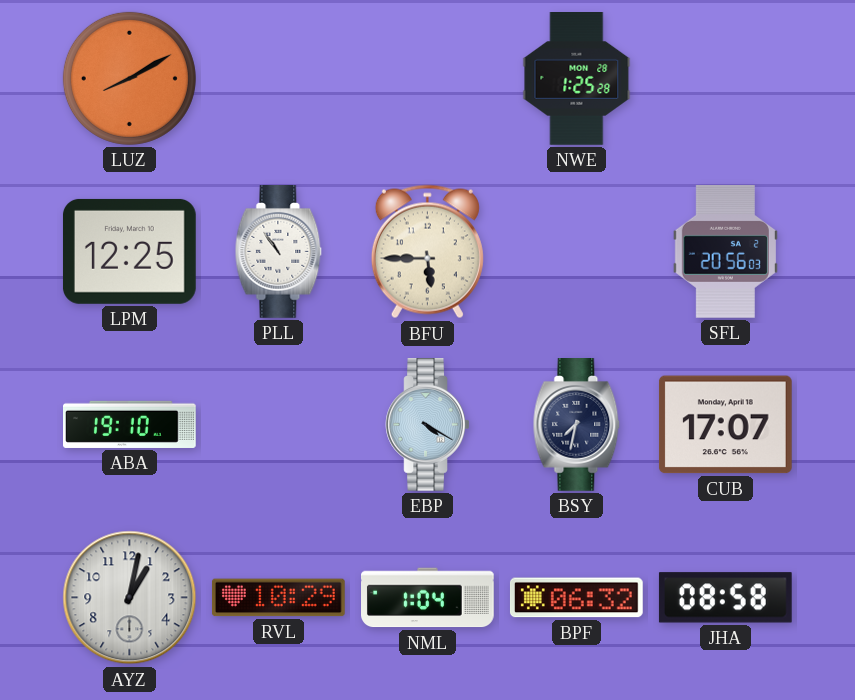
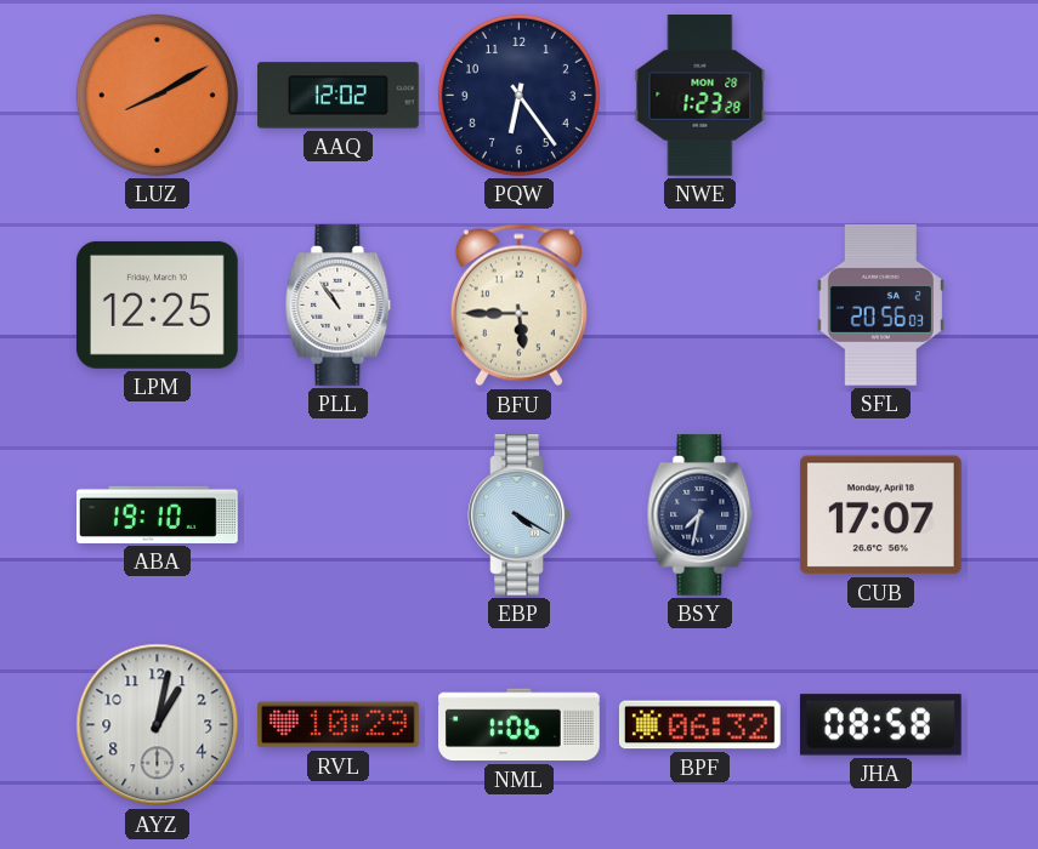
AAQ: none -> 12:02 (339, 96)
PQW: none -> 6:24 (518, 95)
NWE: 1:25 -> 1:23 (700, 96)
NML: 1:04 -> 1:06 (520, 725)
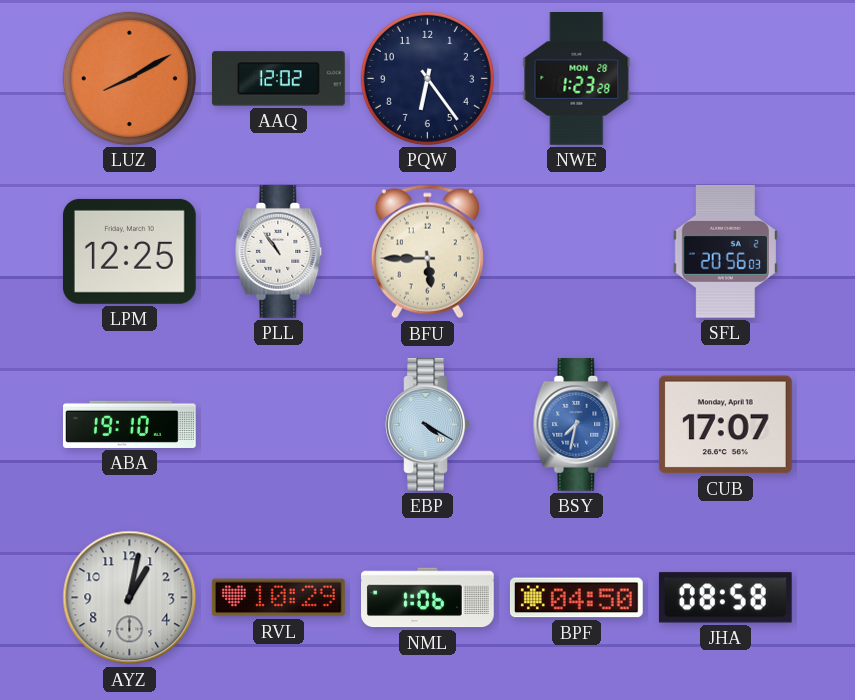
BSY dial: navy -> blue (577, 425)
BPF: 06:32 -> 04:50 (576, 598)
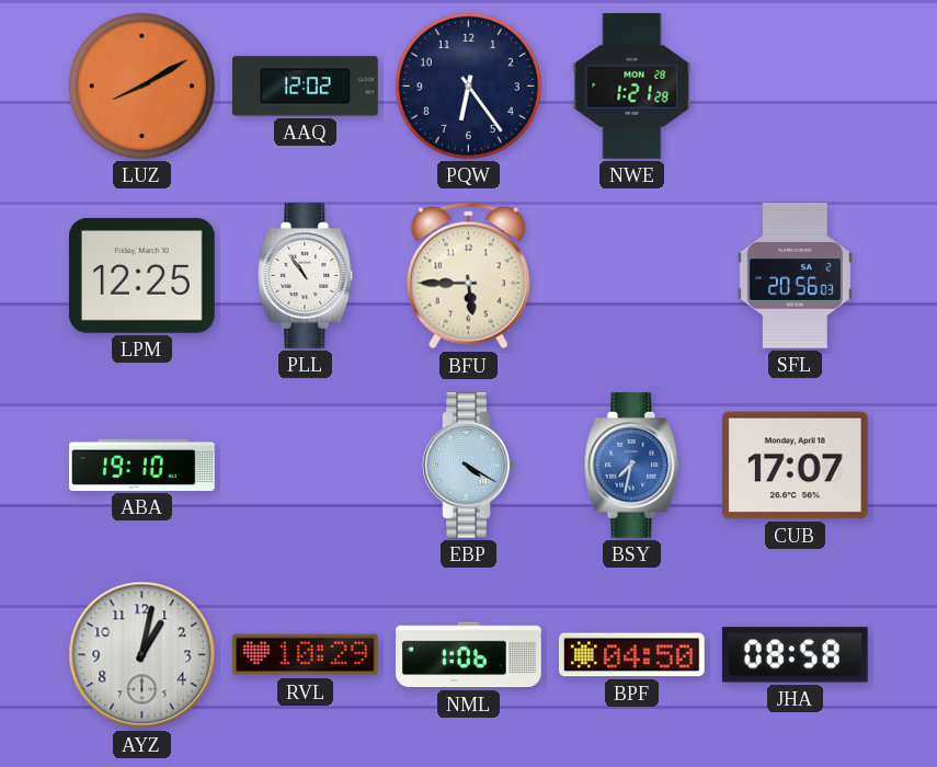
NWE: 1:23 -> 1:21 (632, 87)
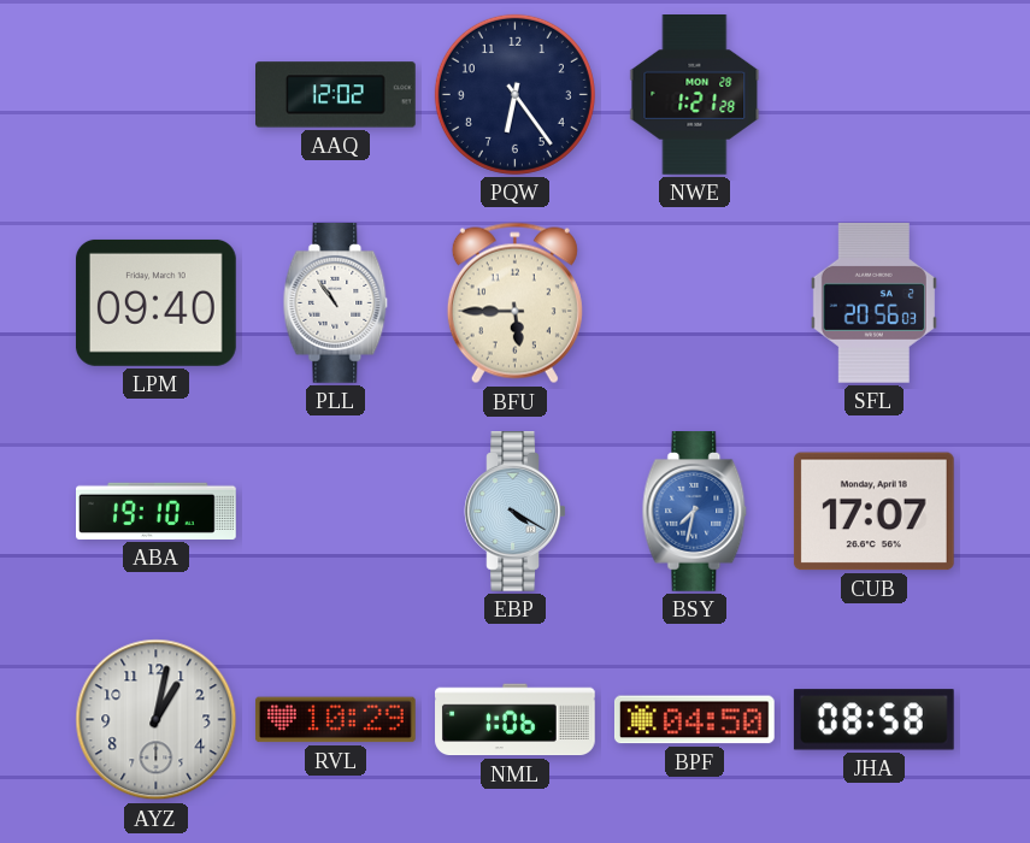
LUZ: 8:10 -> none (141, 85)
LPM: 12:25 -> 09:40 (155, 302)
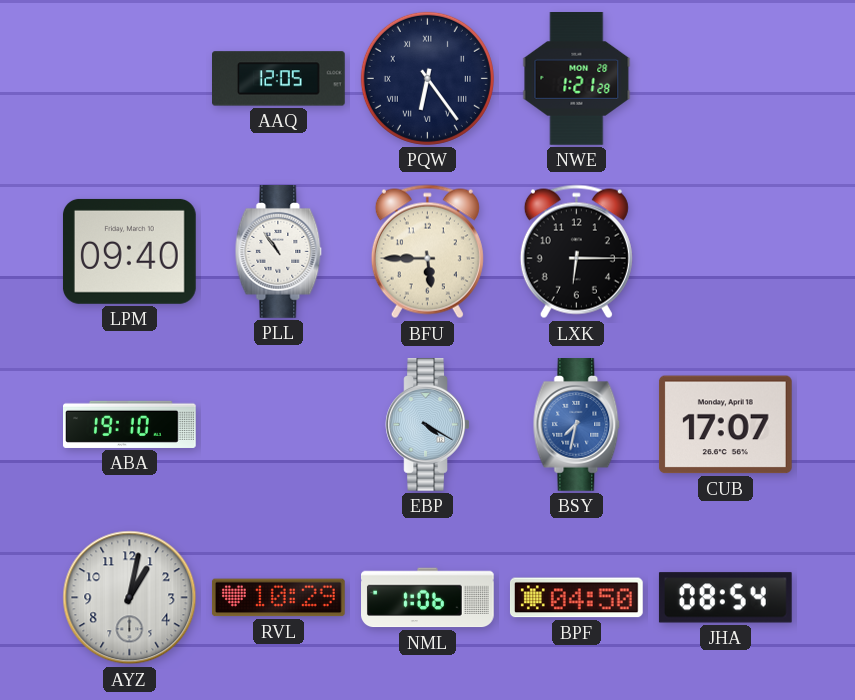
AAQ: 12:02 -> 12:05 (279, 79)
PQW numerals: Arabic -> Roman (427, 78)
LXK: none -> 6:15 (576, 252)
SFL: 20:56 -> none (873, 303)
JHA: 08:58 -> 08:54 (725, 598)
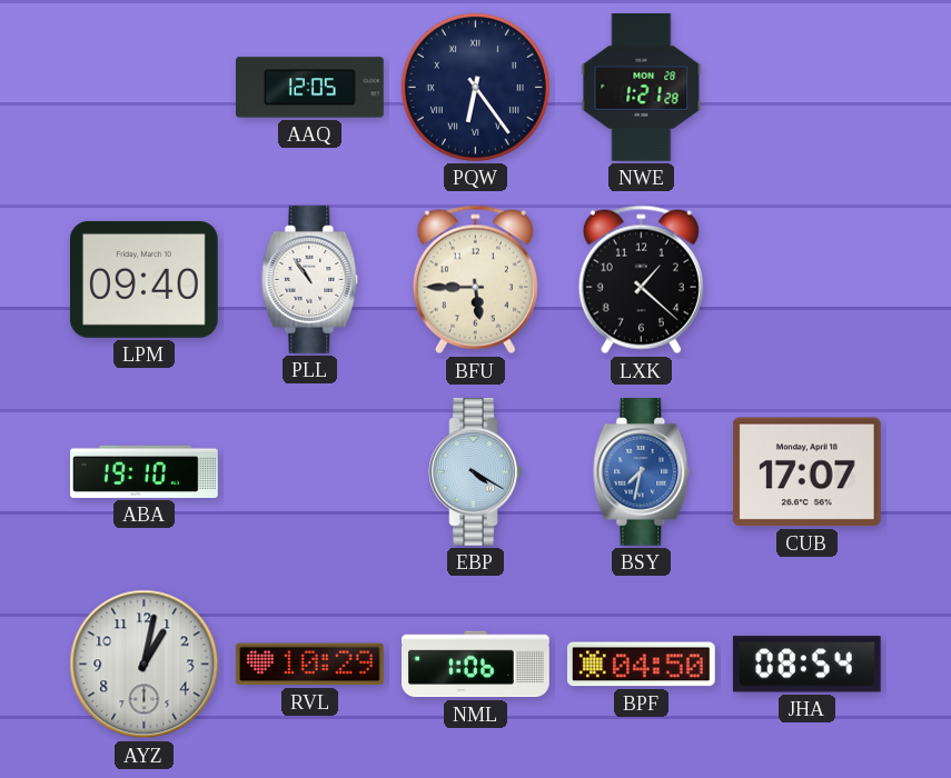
LXK: 6:15 -> 1:22 (641, 280)
